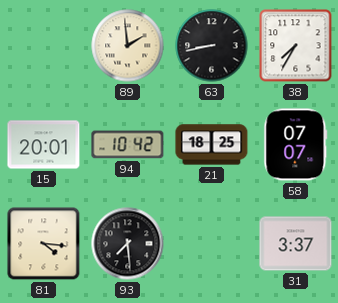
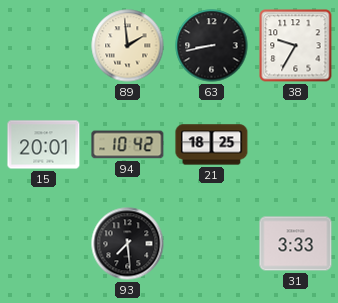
38: 7:35 -> 9:35 (296, 46)
58: 07:07 -> none (296, 145)
81: 4:16 -> none (44, 244)
31: 3:37 -> 3:33 (296, 244)
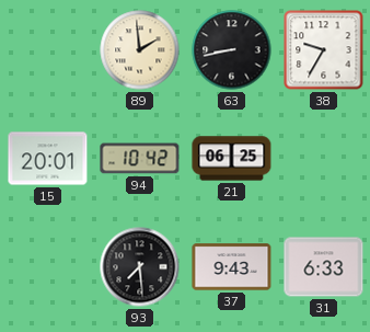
21: 18:25 -> 06:25 (232, 159)
37: none -> 9:43 (232, 267)
31: 3:33 -> 6:33 (324, 267)
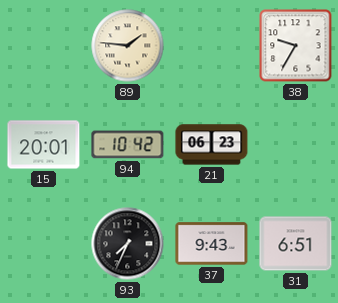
89: 1:59 -> 1:46 (128, 46)
63: 8:43 -> none (232, 50)
21: 06:25 -> 06:23 (212, 145)
93: 7:29 -> 7:34 (128, 244)
31: 6:33 -> 6:51 (296, 244)
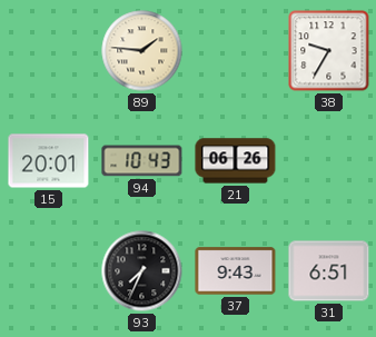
94: 10:42 -> 10:43 (142, 161)
21: 06:23 -> 06:26 (236, 161)
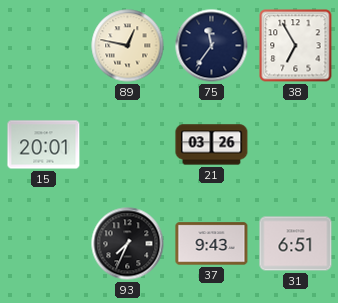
89: 1:46 -> 12:47 (128, 46)
75: none -> 11:36 (212, 46)
38: 9:35 -> 6:55 (296, 46)
94: 10:43 -> none (142, 161)
21: 06:26 -> 03:26 (212, 145)
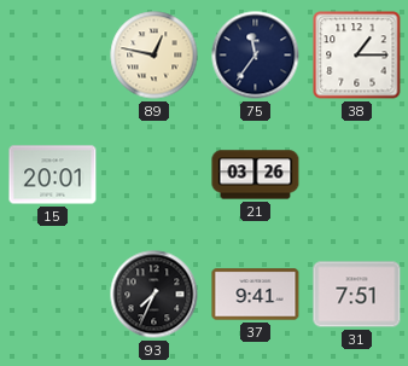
38: 6:55 -> 1:15 (357, 56)
37: 9:43 -> 9:41 (256, 295)
31: 6:51 -> 7:51 (357, 295)
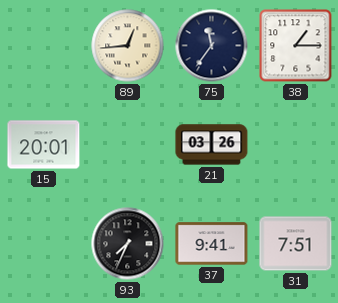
89: 12:47 -> 12:44 (128, 46)
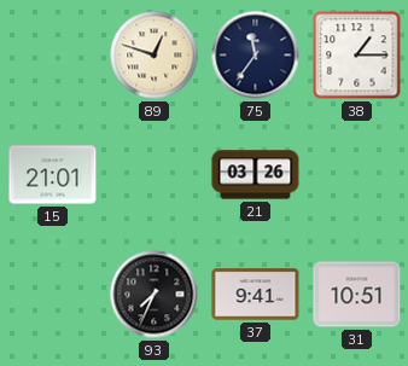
89: 12:44 -> 12:48 (155, 56)
15: 20:01 -> 21:01 (53, 175)
31: 7:51 -> 10:51 (357, 295)
